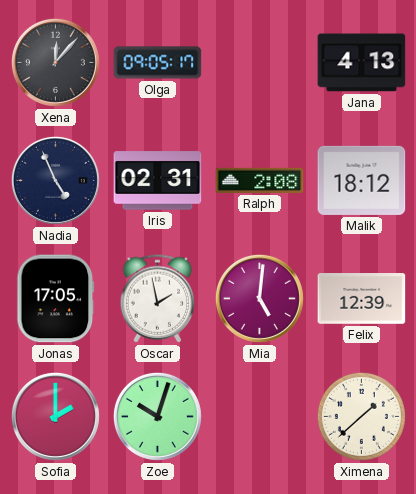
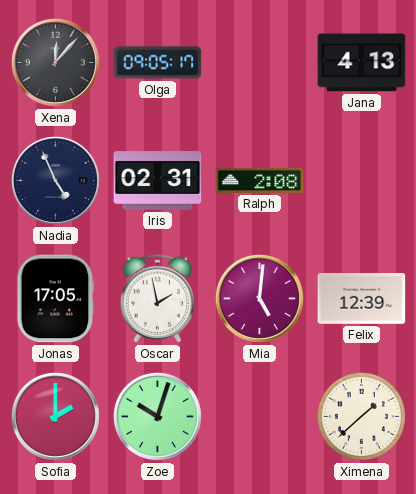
Malik: 18:12 -> none (362, 180)
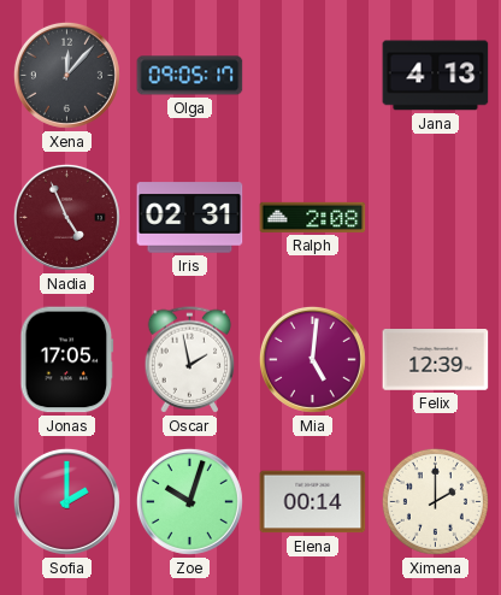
Nadia dial: navy -> burgundy (66, 217)
Elena: none -> 00:14 (313, 502)
Ximena: 1:38 -> 2:00 (435, 501)
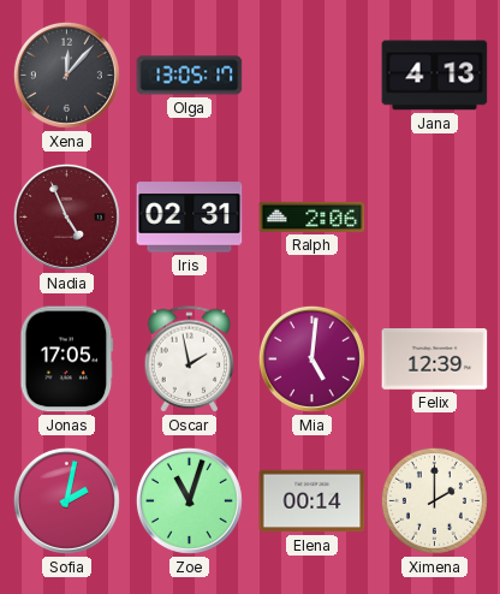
Olga: 09:05 -> 13:05 (190, 76)
Ralph: 2:08 -> 2:06 (312, 216)
Sofia: 2:00 -> 2:02 (66, 500)
Zoe: 10:03 -> 11:03 (189, 500)
